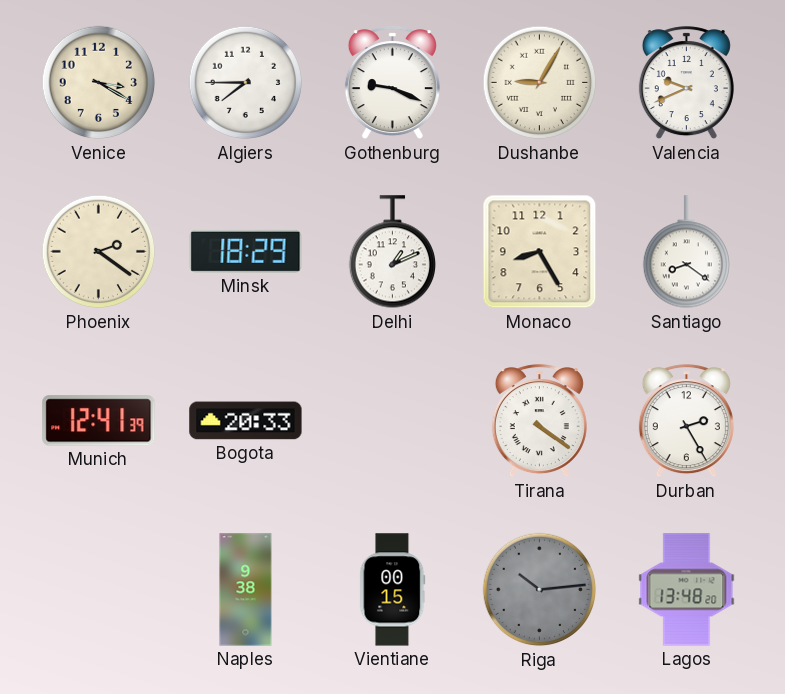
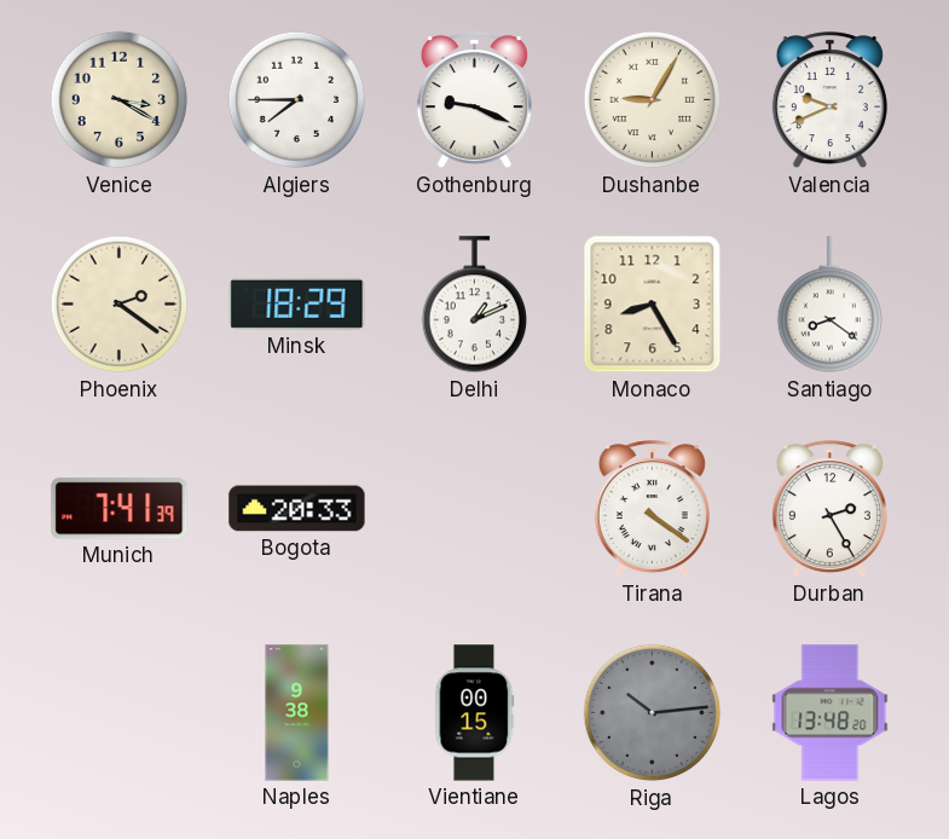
Munich: 12:41 -> 7:41 (120, 509)
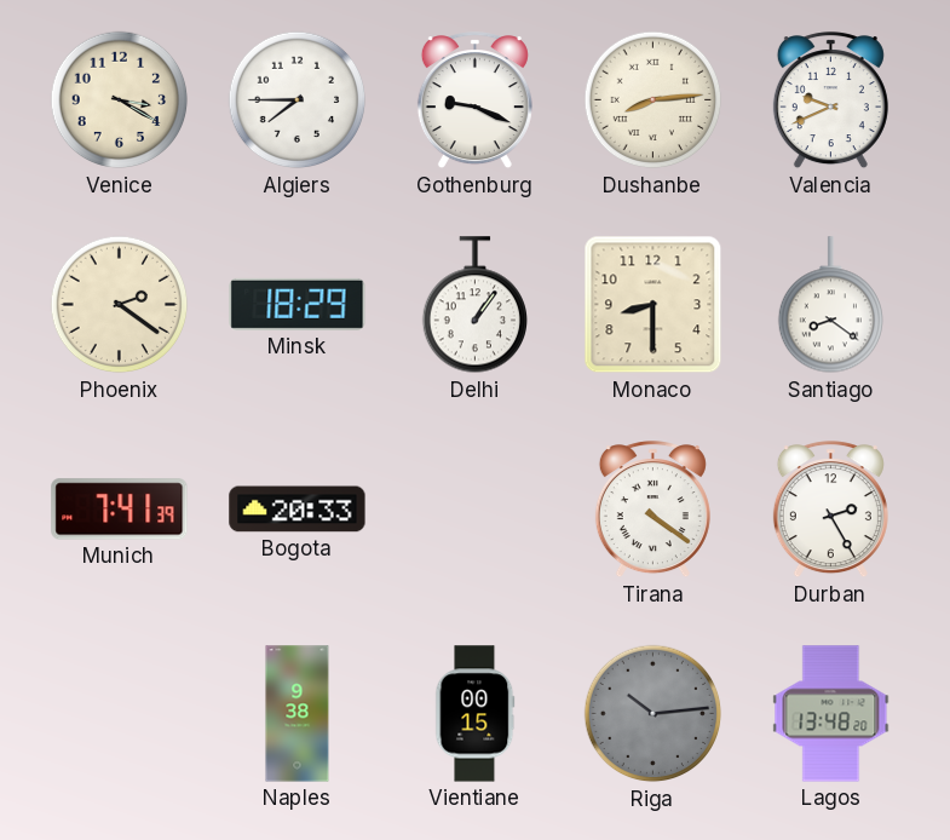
Dushanbe: 9:05 -> 8:14 (654, 100)
Delhi: 1:11 -> 1:06 (474, 305)
Monaco: 8:25 -> 8:30 (654, 305)
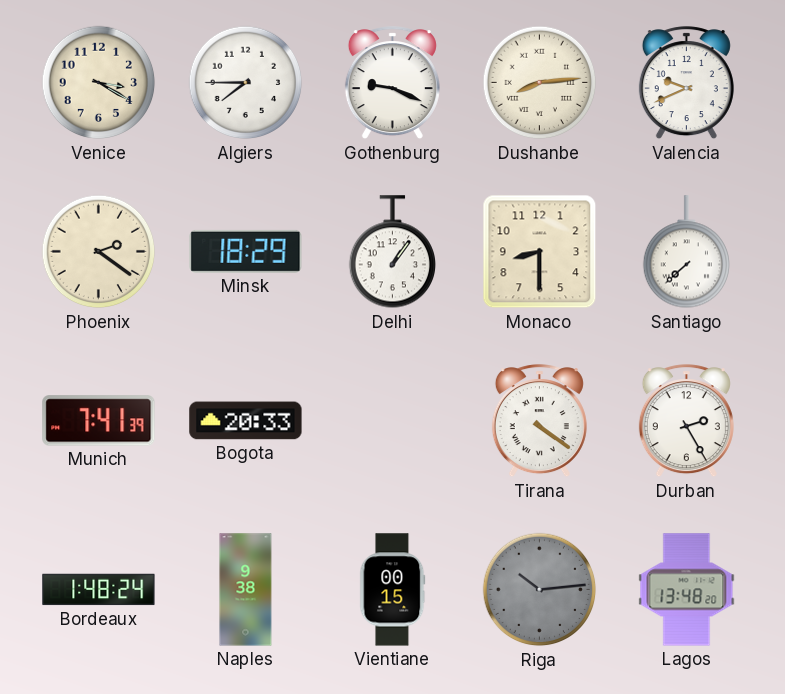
Santiago: 8:21 -> 7:38 (686, 252)
Bordeaux: none -> 1:48 (99, 590)
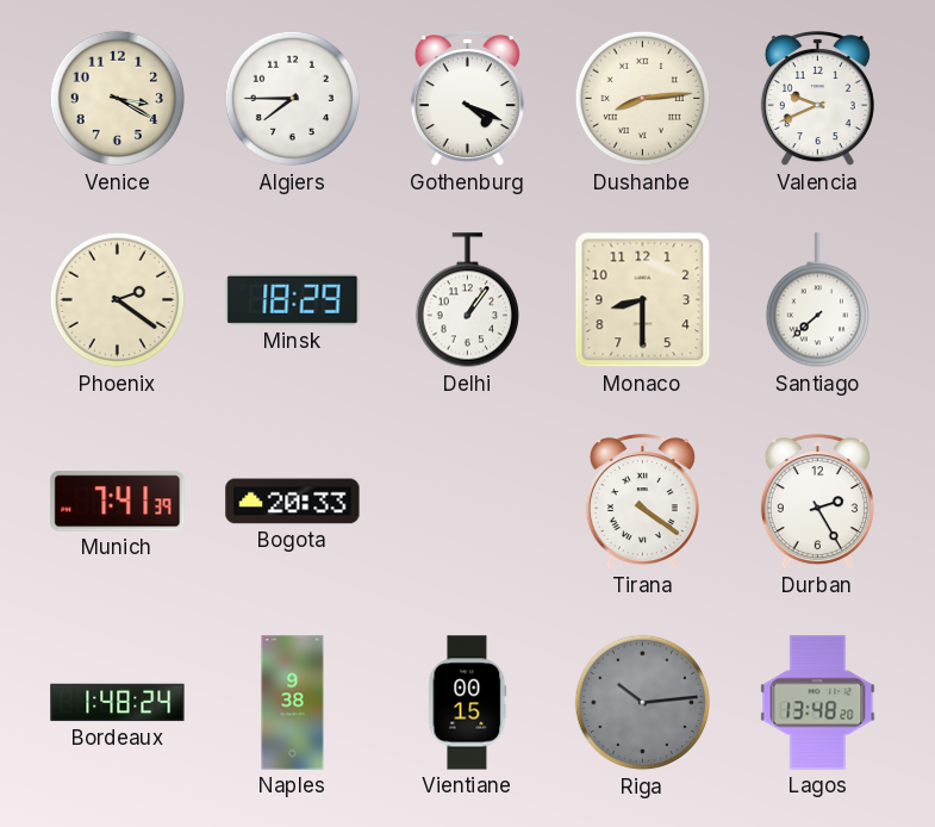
Gothenburg: 9:19 -> 4:19 (467, 99)
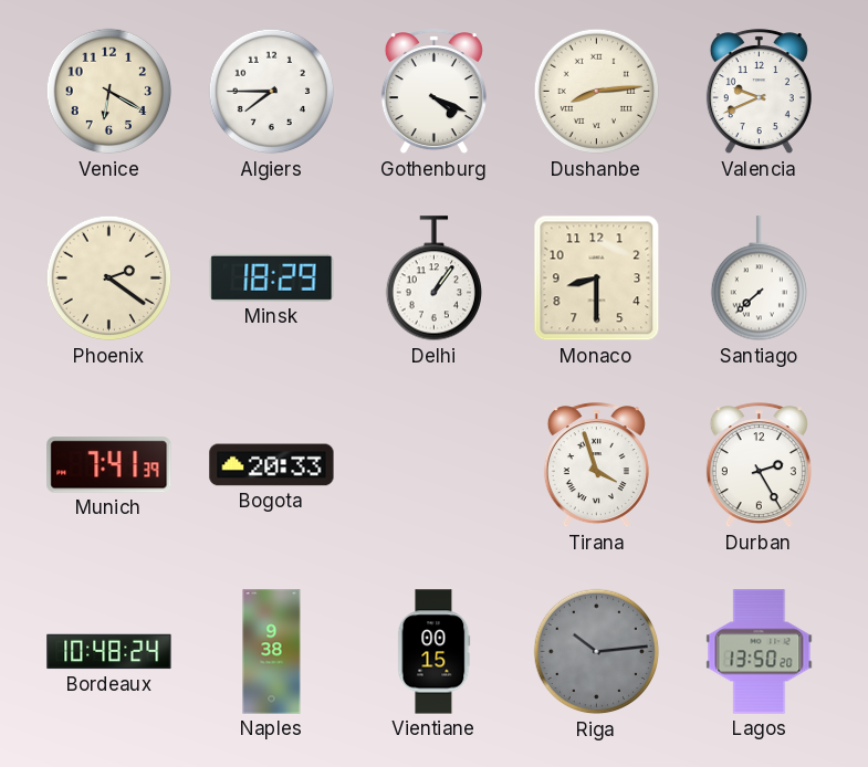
Venice: 3:20 -> 6:20 (109, 92)
Tirana: 4:21 -> 3:57 (596, 465)
Bordeaux: 1:48 -> 10:48 (109, 652)
Lagos: 13:48 -> 13:50 (760, 652)
